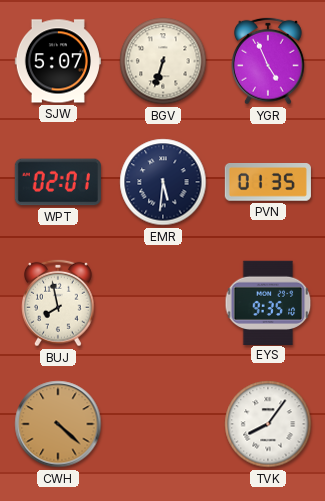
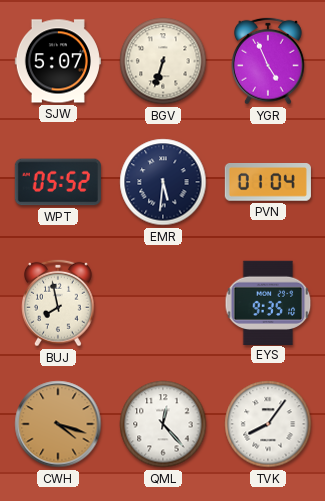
WPT: 02:01 -> 05:52 (58, 182)
PVN: 01:35 -> 01:04 (268, 183)
CWH: 4:22 -> 4:18 (58, 424)
QML: none -> 12:23 (163, 424)
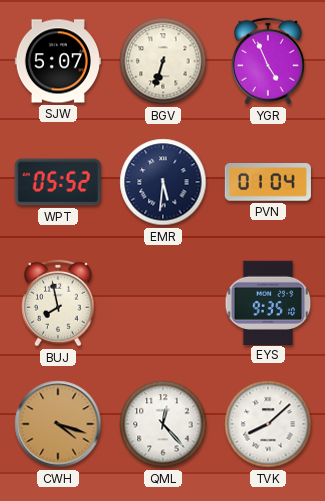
TVK: 8:06 -> 8:08 (268, 424)
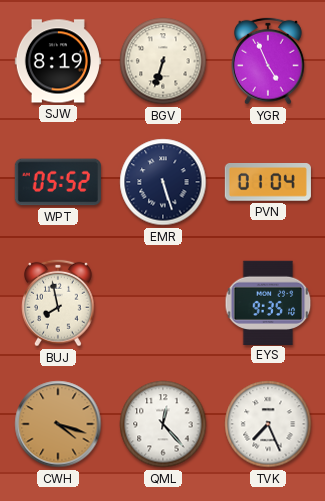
SJW: 5:07 -> 8:19 (58, 61)
EMR: 5:31 -> 5:27 (163, 182)
TVK: 8:08 -> 7:26 (268, 424)
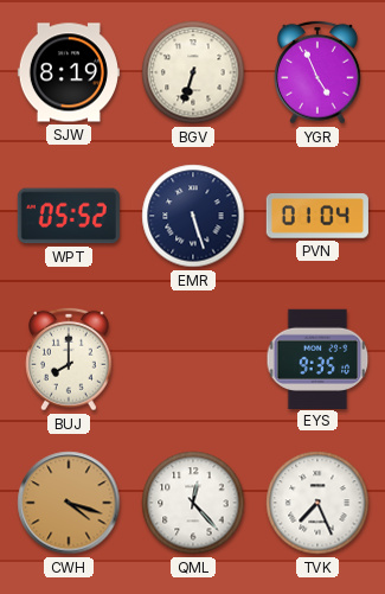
BUJ: 7:58 -> 8:00 (70, 359)
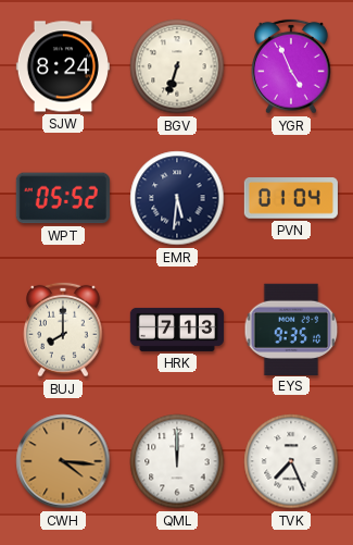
SJW: 8:19 -> 8:24 (63, 66)
EMR: 5:27 -> 5:31 (177, 198)
HRK: none -> 7:13 (176, 330)
CWH: 4:18 -> 4:16 (63, 461)
QML: 12:23 -> 12:00 (177, 461)
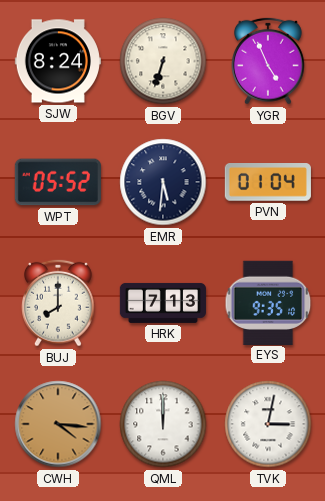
TVK: 7:26 -> 3:02 (268, 424)
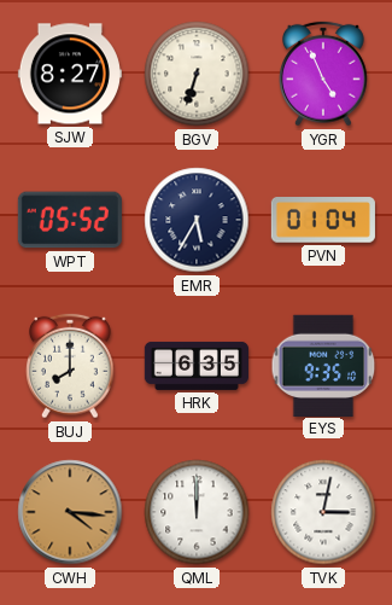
SJW: 8:24 -> 8:27 (70, 74)
EMR: 5:31 -> 5:35 (197, 220)
HRK: 7:13 -> 6:35 (195, 366)
